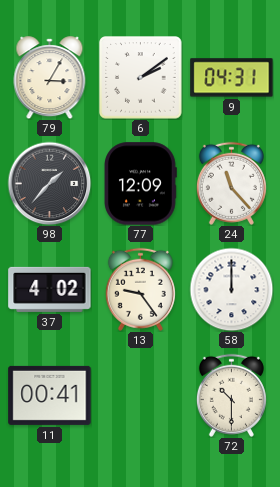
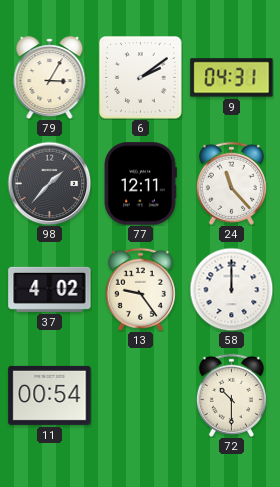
77: 12:09 -> 12:11 (141, 184)
11: 00:41 -> 00:54 (50, 395)
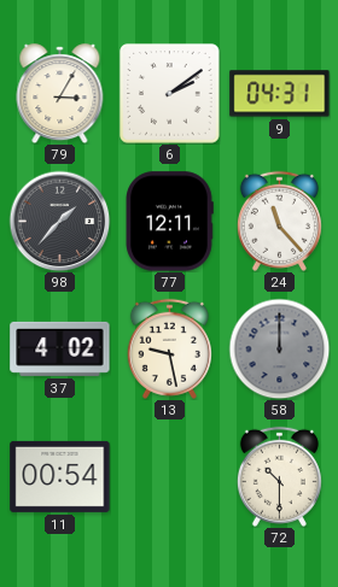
13: 9:24 -> 9:28 (169, 348)
58 dial: white -> grey (279, 348)
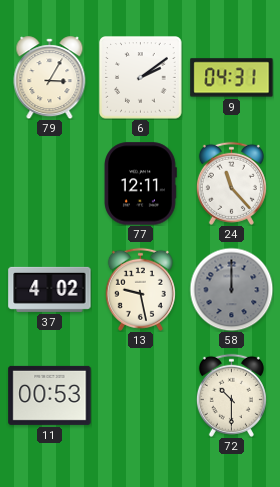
98: 1:37 -> none (59, 221)
11: 00:54 -> 00:53 (50, 395)
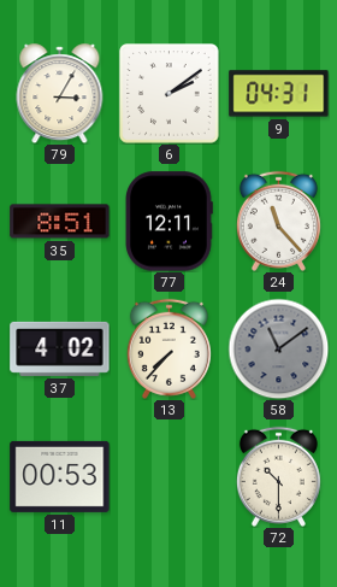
35: none -> 8:51 (60, 222)
13: 9:28 -> 7:37 (168, 348)
58: 12:00 -> 11:09 (278, 348)
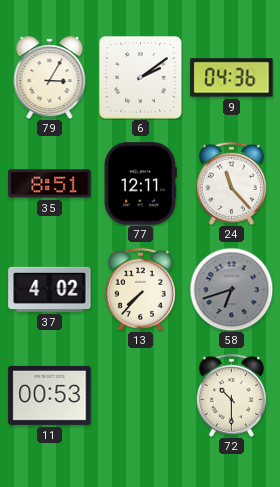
9: 04:31 -> 04:36 (232, 78)
58: 11:09 -> 6:42 (231, 289)
